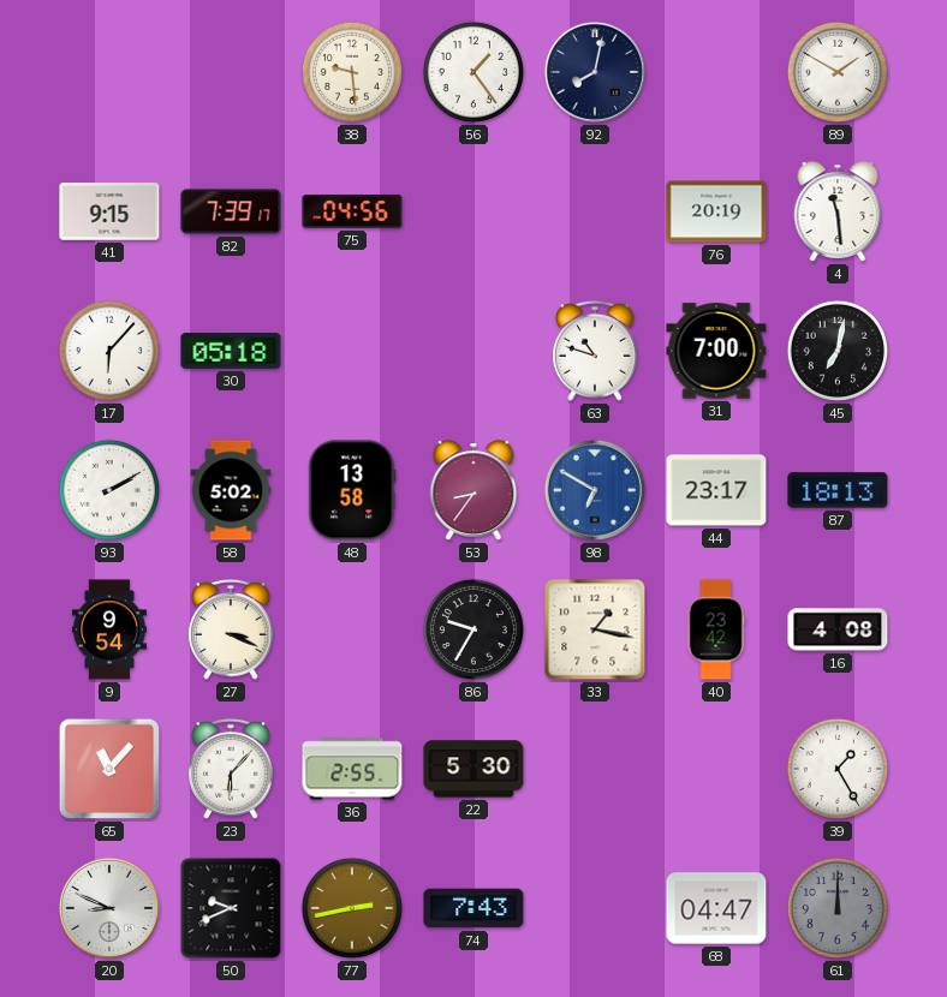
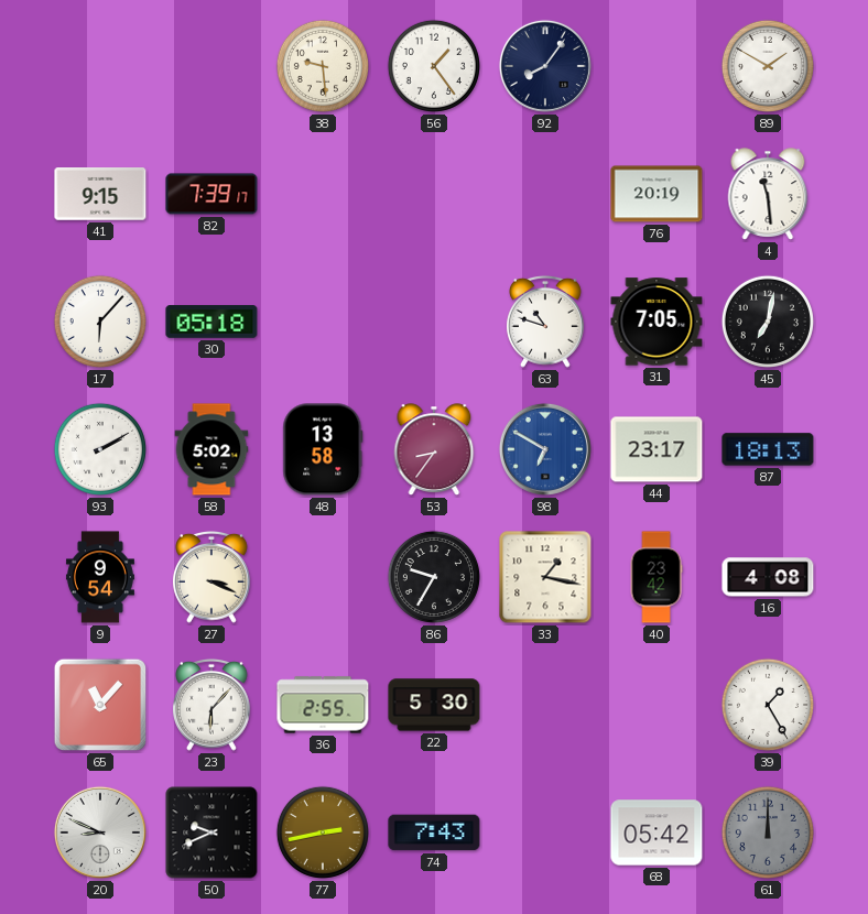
92: 8:02 -> 8:06 (545, 66)
75: 04:56 -> none (352, 211)
31: 7:00 -> 7:05 (657, 322)
68: 04:47 -> 05:42 (657, 833)
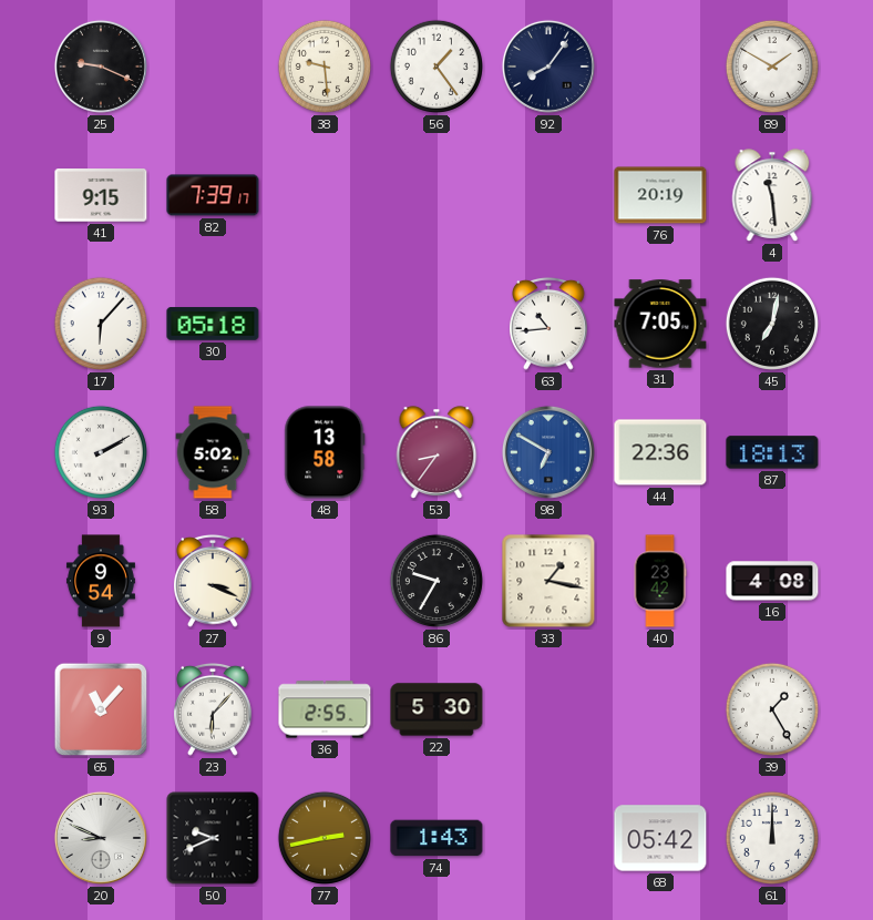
25: none -> 9:19 (101, 67)
63: 10:48 -> 10:44 (550, 324)
44: 23:17 -> 22:36 (660, 452)
74: 7:43 -> 1:43 (436, 838)
61 dial: grey -> white (772, 838)
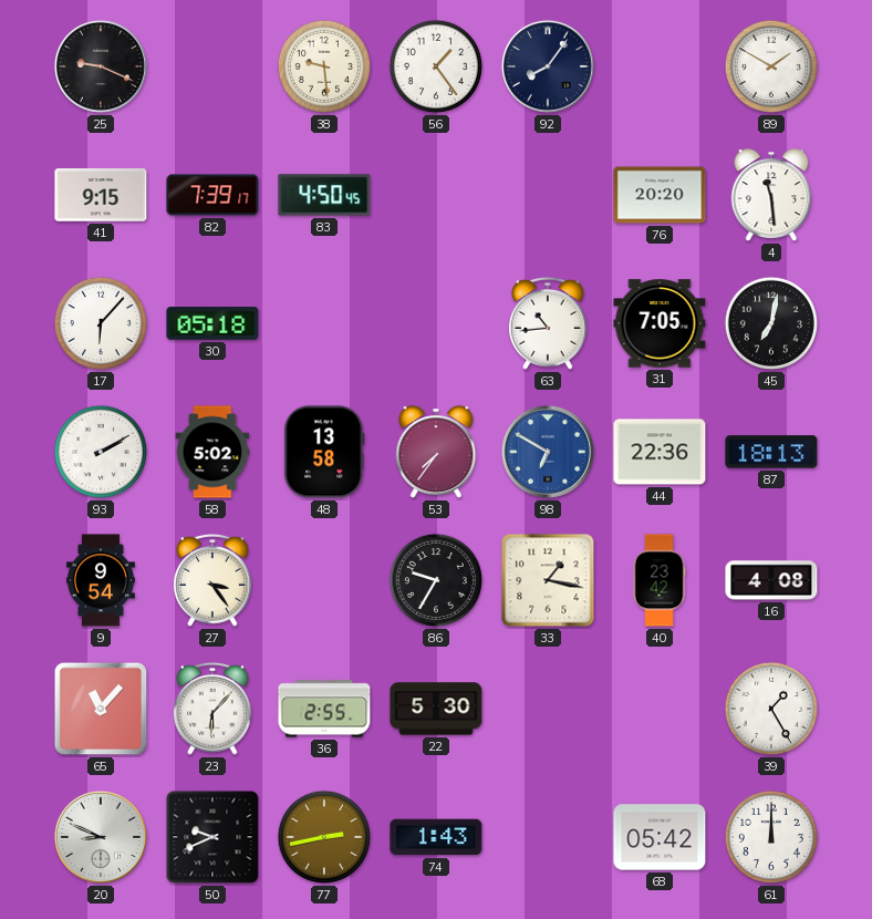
83: none -> 4:50 (324, 195)
76: 20:19 -> 20:20 (660, 195)
53: 8:36 -> 7:36 (436, 452)
27: 3:19 -> 3:24 (214, 580)
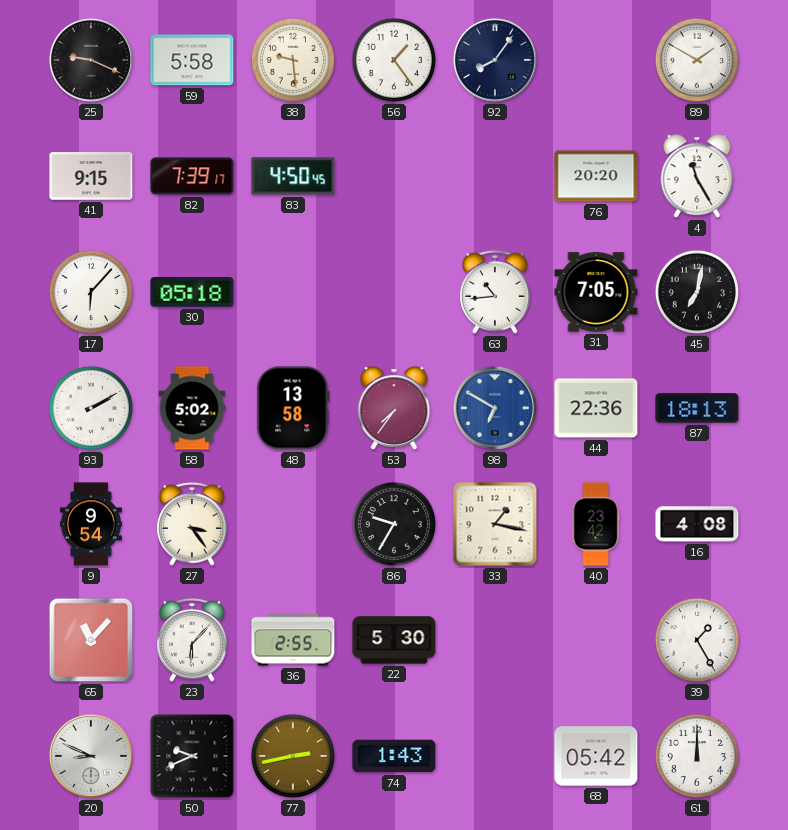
59: none -> 5:58 (192, 60)
4: 11:29 -> 11:25 (697, 176)
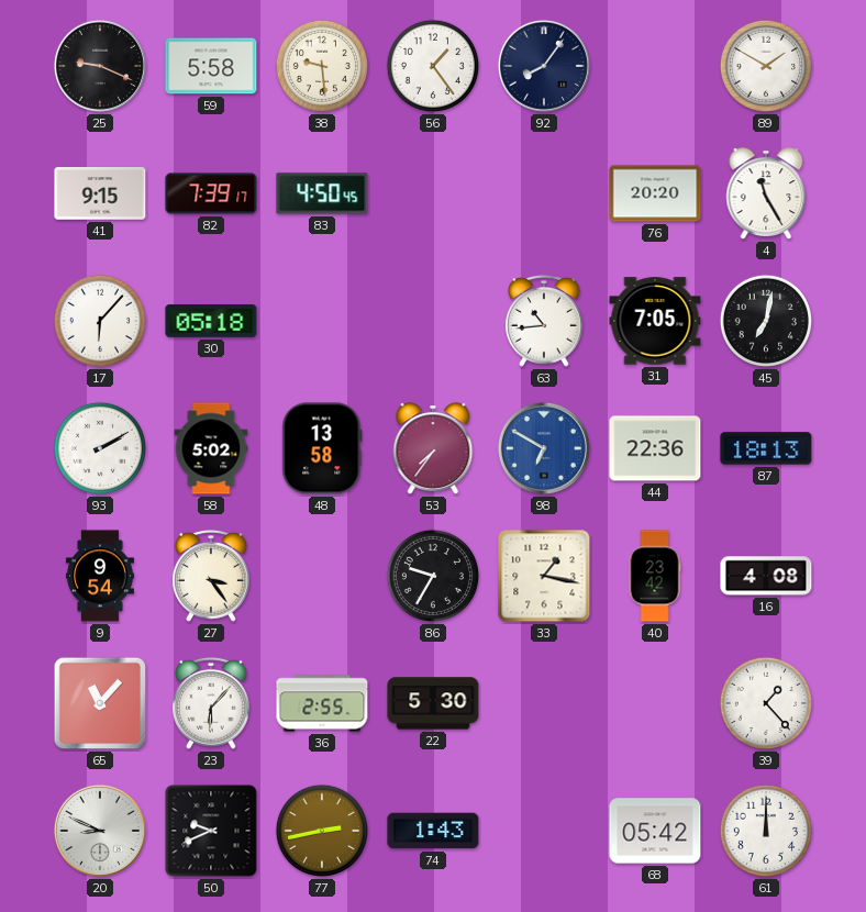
39: 1:25 -> 1:23 (766, 703)
